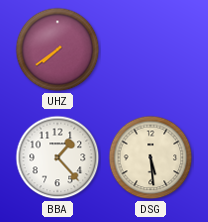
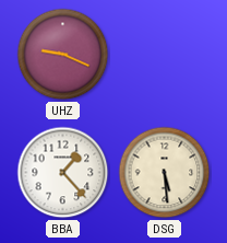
UHZ: 7:39 -> 9:19 (63, 55)
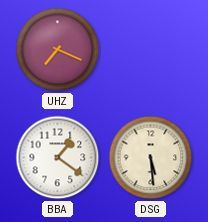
UHZ: 9:19 -> 7:19 (58, 50)
BBA: 1:23 -> 1:21 (58, 158)
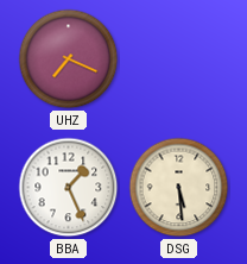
BBA: 1:21 -> 1:26 (69, 188)
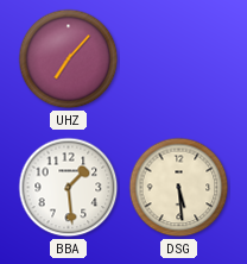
UHZ: 7:19 -> 7:07 (69, 59)
BBA: 1:26 -> 1:29 (69, 188)
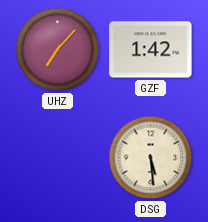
GZF: none -> 1:42 (151, 50)
BBA: 1:29 -> none (69, 188)
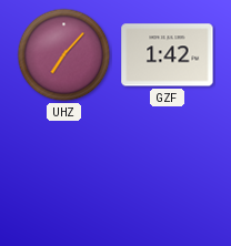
DSG: 5:29 -> none (151, 158)
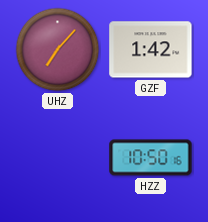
HZZ: none -> 10:50 (151, 158)
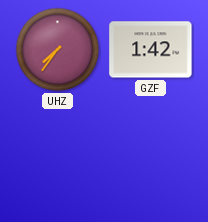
UHZ: 7:07 -> 7:36 (58, 50)
HZZ: 10:50 -> none (151, 158)
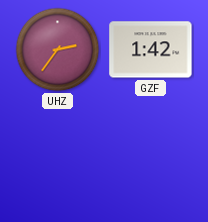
UHZ: 7:36 -> 2:36 (58, 50)
